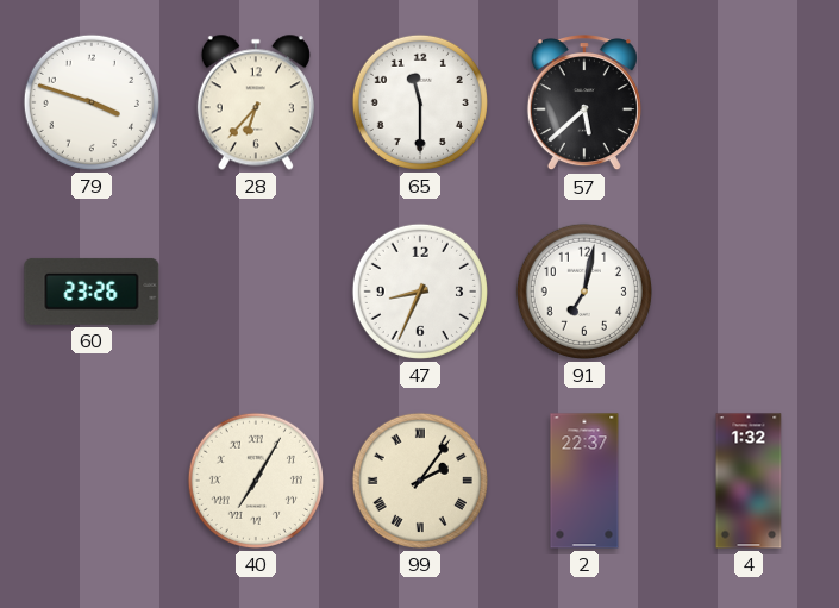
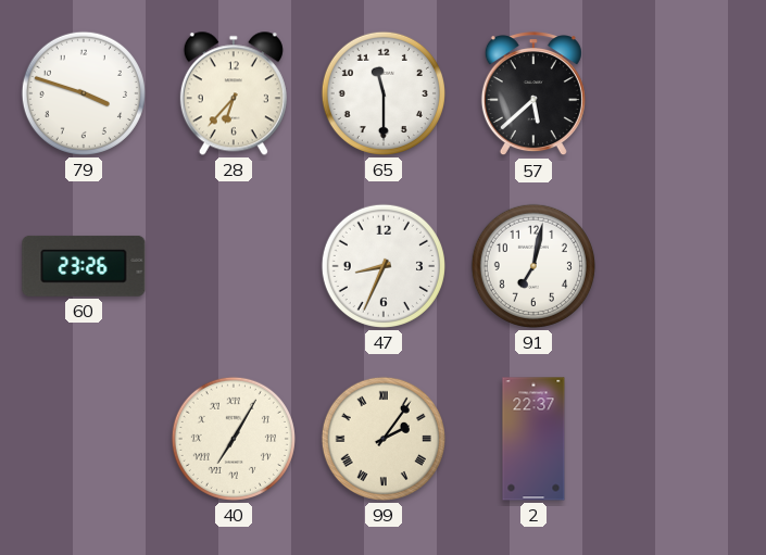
4: 1:32 -> none (749, 481)
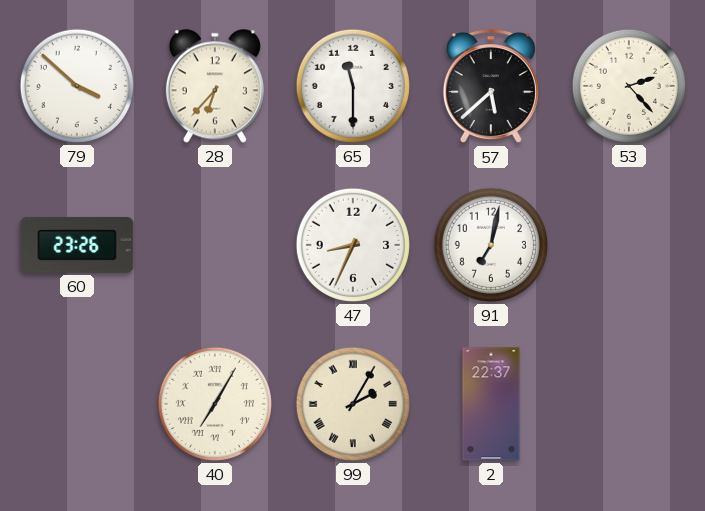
79: 3:48 -> 3:52 (77, 86)
53: none -> 2:23 (629, 86)
99: 2:06 -> 2:05 (353, 404)
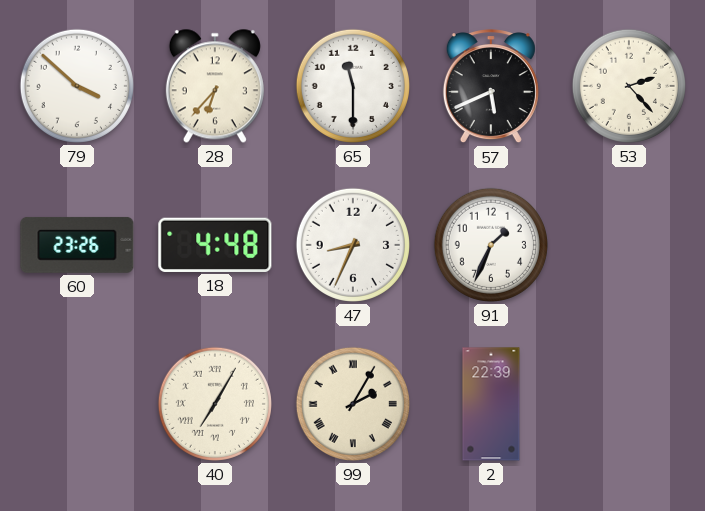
57: 5:38 -> 5:41 (491, 87)
18: none -> 4:48 (215, 245)
91: 7:02 -> 1:34 (491, 245)
2: 22:37 -> 22:39 (491, 404)
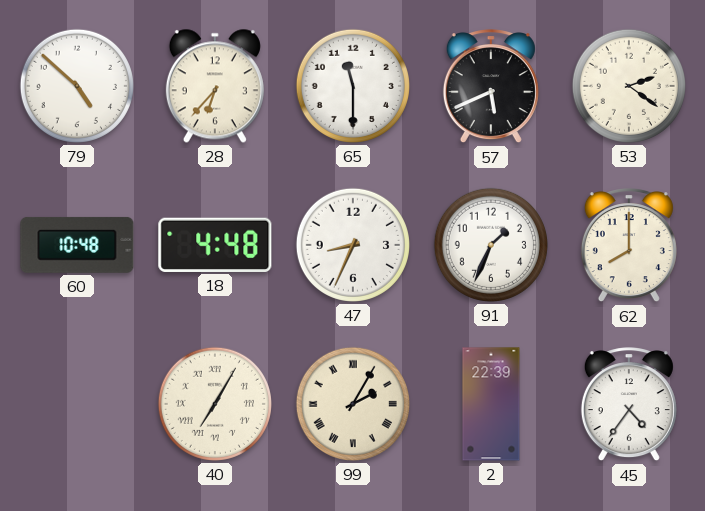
79: 3:52 -> 4:52 (77, 86)
53: 2:23 -> 2:21 (629, 86)
60: 23:26 -> 10:48 (77, 245)
62: none -> 8:00 (629, 246)
45: none -> 4:36 (629, 405)
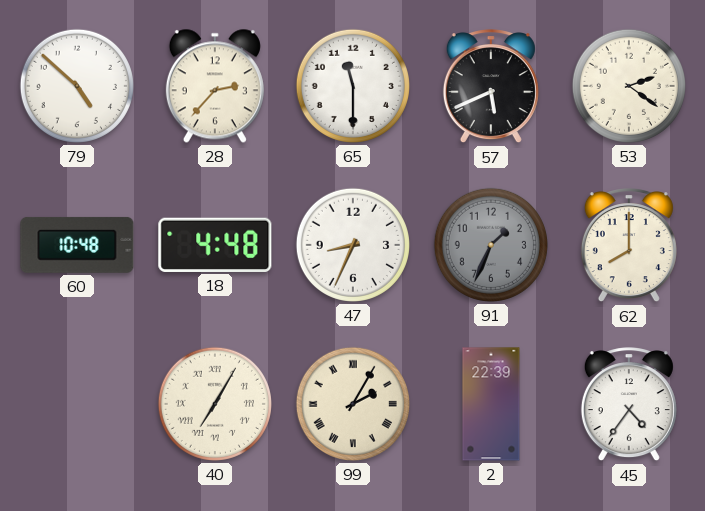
28: 6:37 -> 2:37 (215, 86)
91 dial: white -> grey (491, 245)
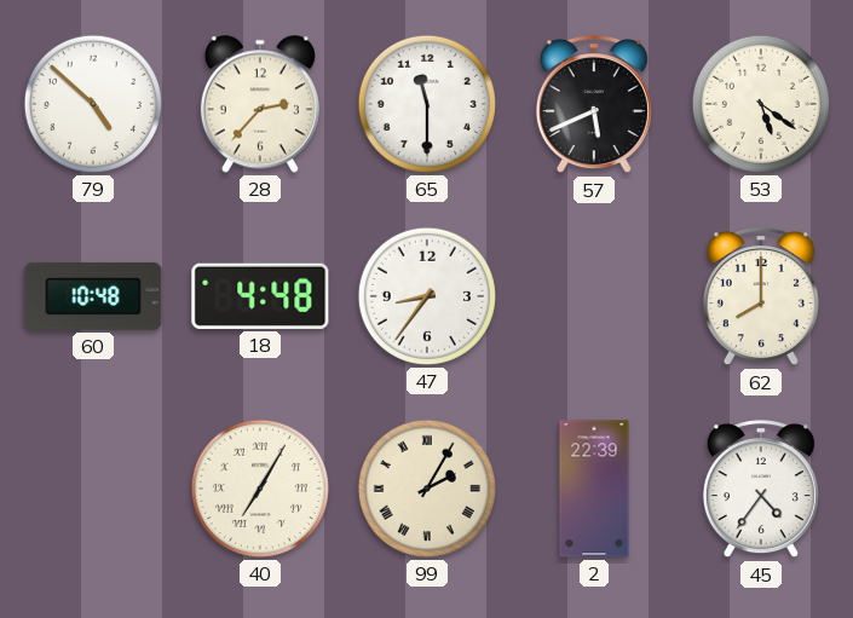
53: 2:21 -> 5:21 (761, 104)
47: 8:34 -> 8:36 (427, 296)
91: 1:34 -> none (491, 245)
